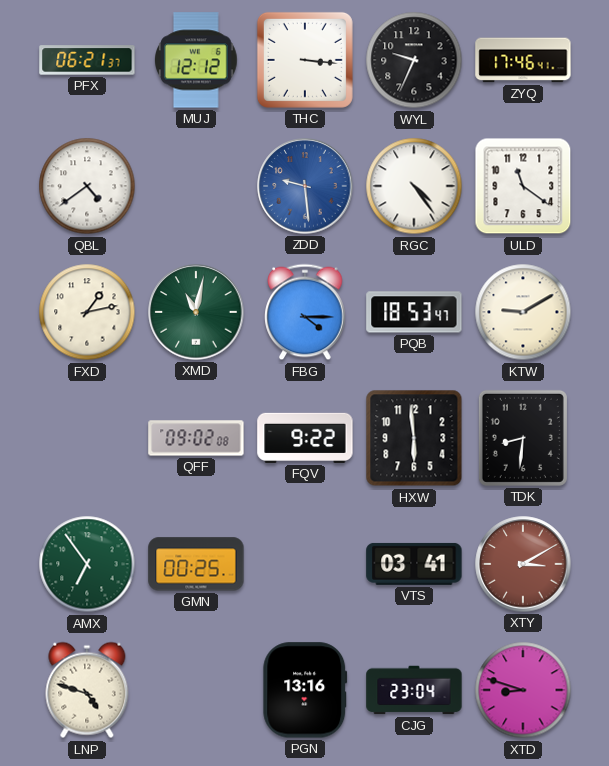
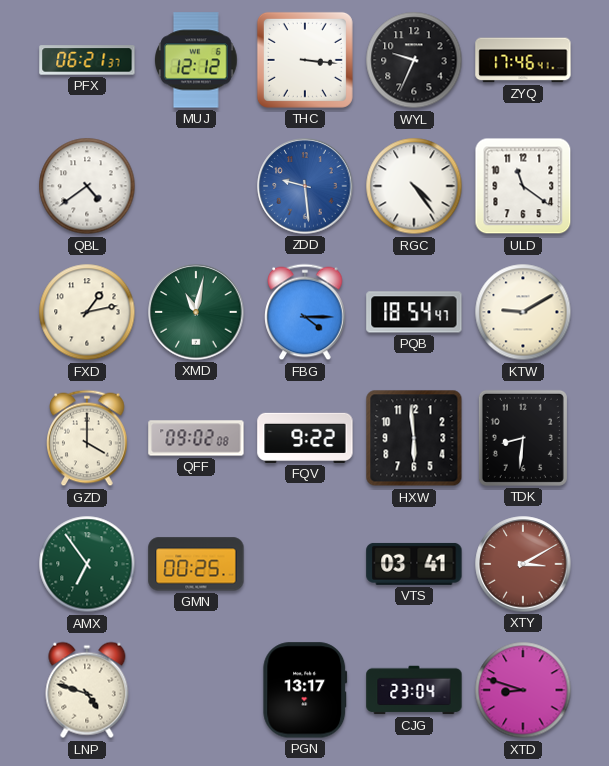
PQB: 18:53 -> 18:54 (414, 312)
GZD: none -> 4:00 (87, 438)
PGN: 13:16 -> 13:17 (305, 690)
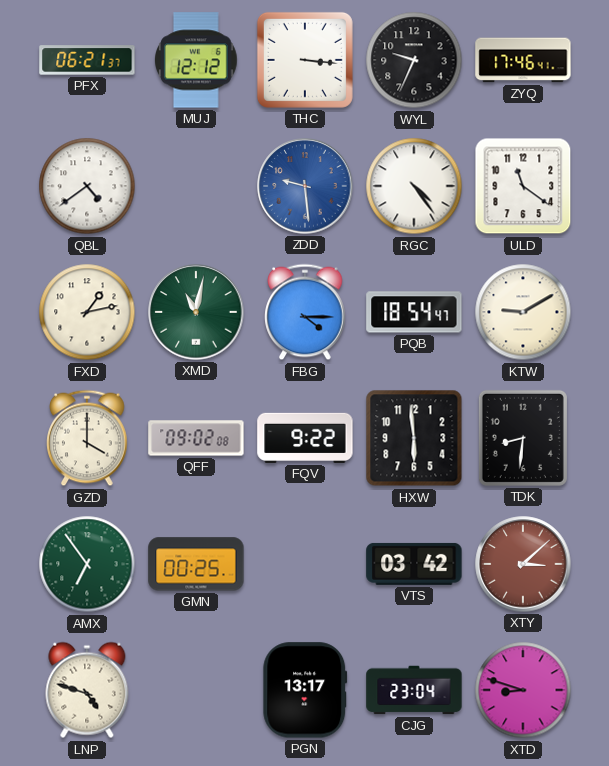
VTS: 03:41 -> 03:42 (414, 564)
XTY: 3:10 -> 3:08 (523, 564)
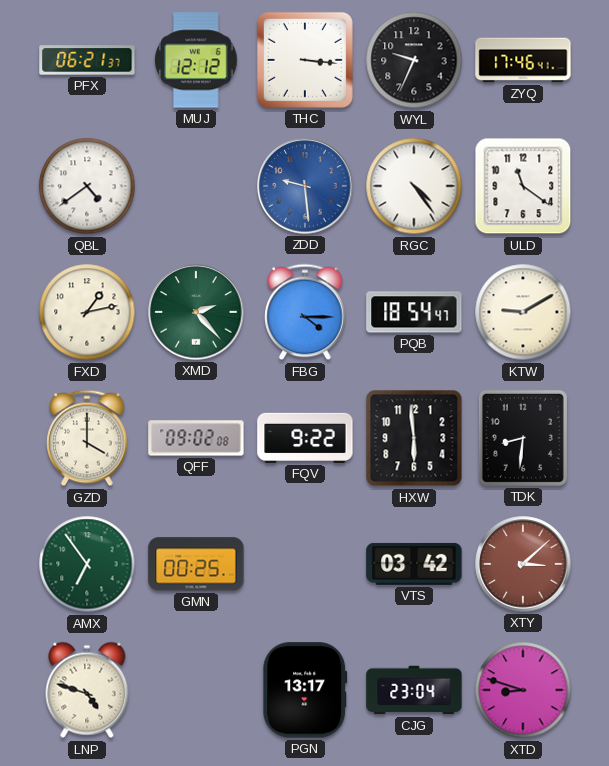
XMD: 11:02 -> 2:23 (196, 312)
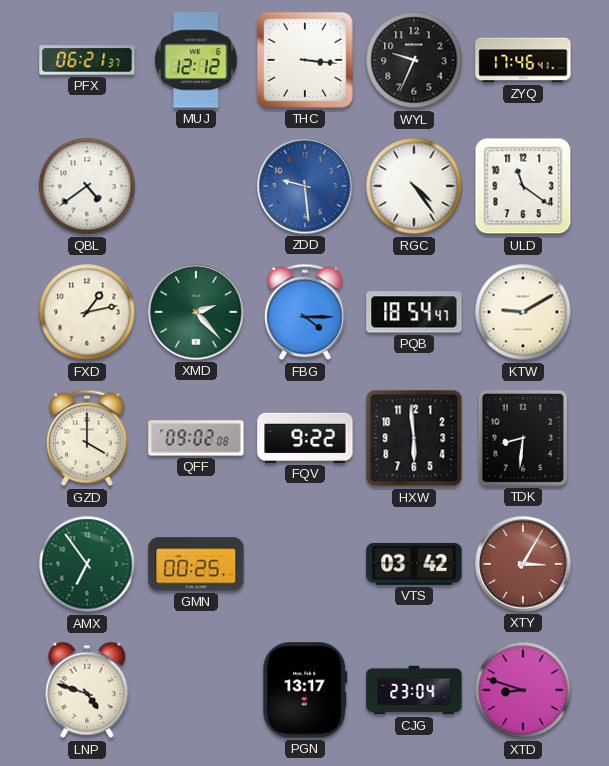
XTY: 3:08 -> 3:05 (523, 564)
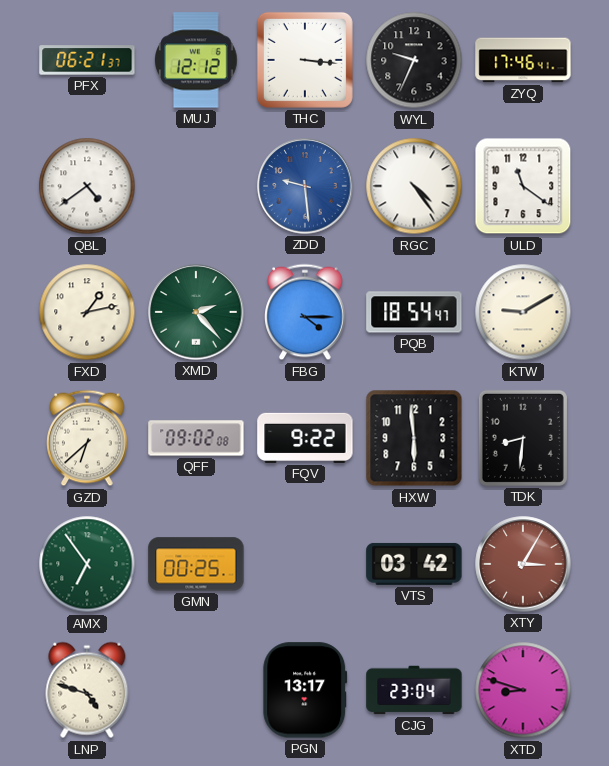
GZD: 4:00 -> 6:38 (87, 438)
